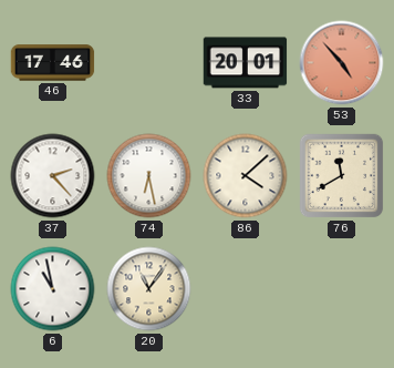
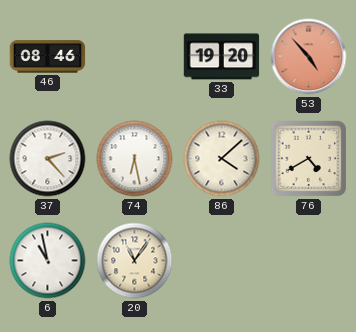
46: 17:46 -> 08:46 (48, 57)
33: 20:01 -> 19:20 (222, 57)
76: 11:40 -> 4:40 (309, 159)
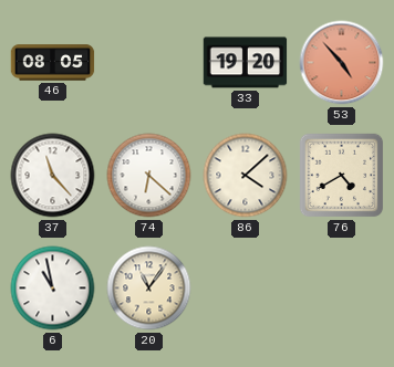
46: 08:46 -> 08:05 (53, 63)
37: 2:23 -> 11:23 (53, 176)
74: 6:28 -> 6:22 (149, 176)
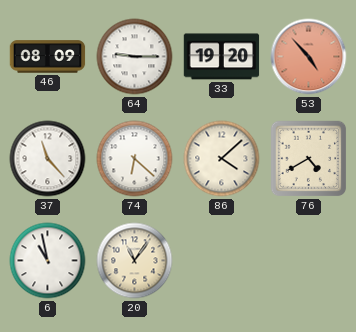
46: 08:05 -> 08:09 (48, 57)
64: none -> 9:15 (135, 57)
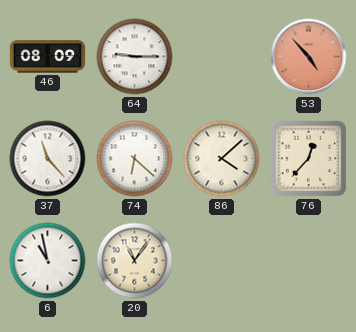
33: 19:20 -> none (222, 57)
76: 4:40 -> 12:37 (309, 159)
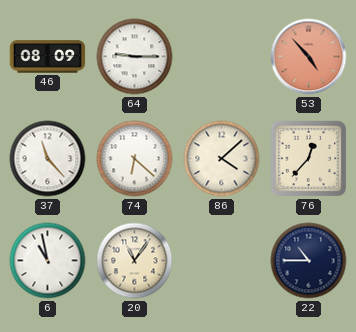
22: none -> 10:45 (309, 261)
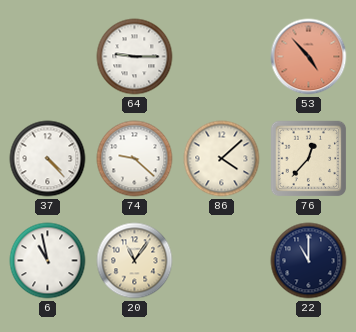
46: 08:09 -> none (48, 57)
37: 11:23 -> 4:23 (48, 159)
74: 6:22 -> 9:22 (135, 159)
22: 10:45 -> 11:00 (309, 261)
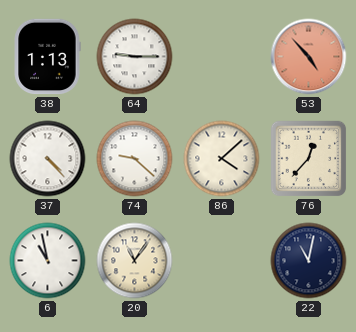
38: none -> 1:13 (47, 57)
22: 11:00 -> 11:02 (309, 261)
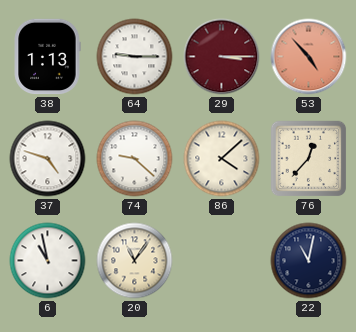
29: none -> 3:15 (222, 57)
37: 4:23 -> 4:48 (48, 159)
